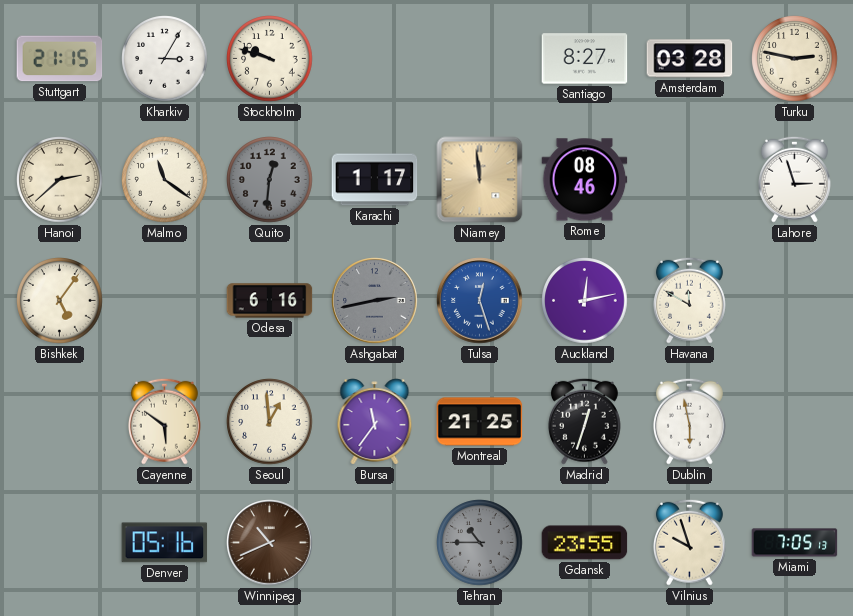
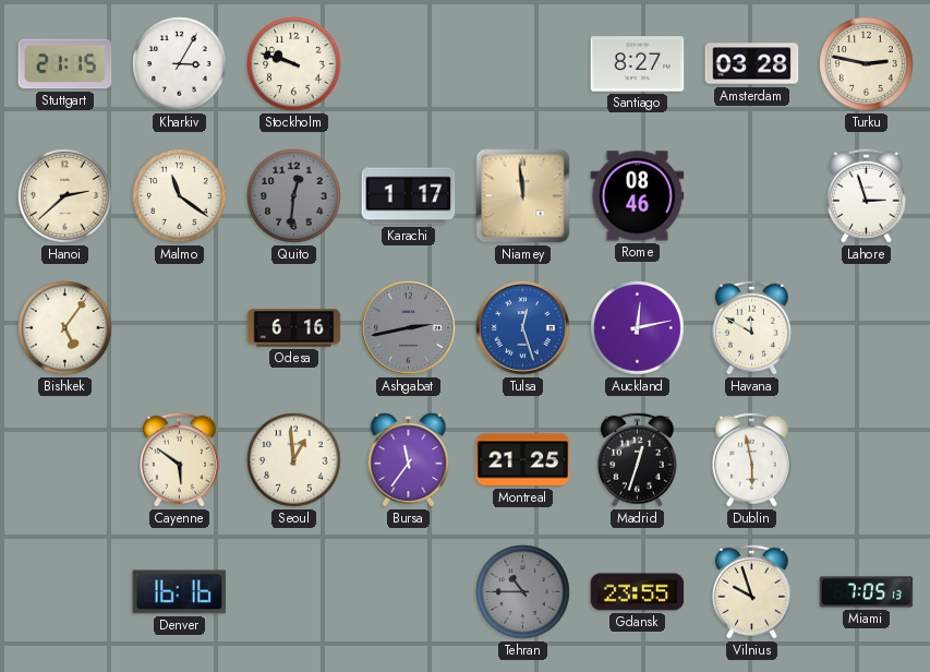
Denver: 05:16 -> 16:16 (180, 592)
Winnipeg: 10:41 -> none (270, 543)
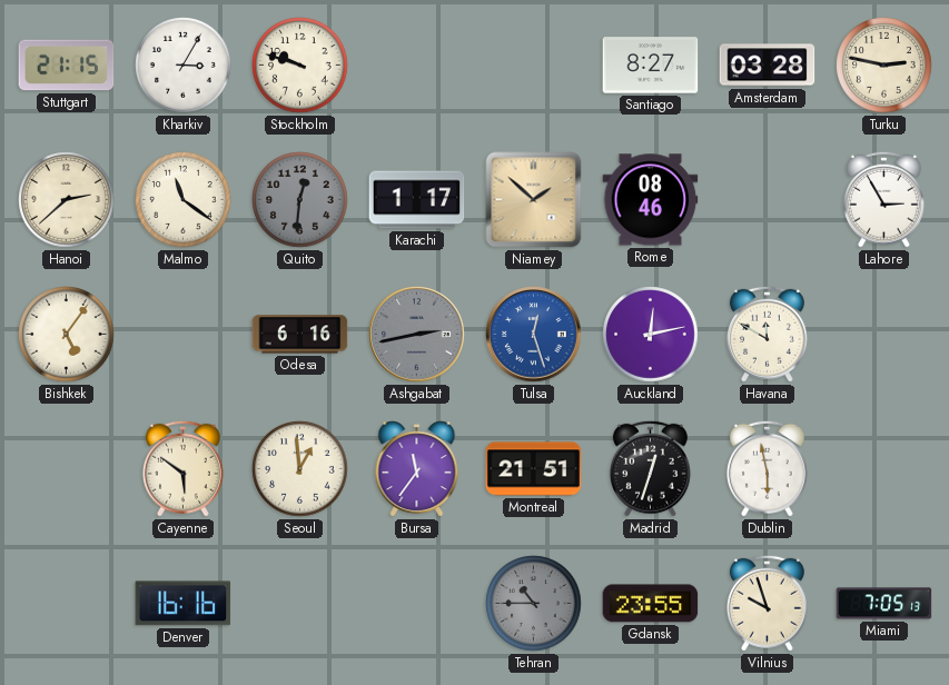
Niamey: 11:59 -> 1:52 (534, 200)
Lahore: 2:57 -> 2:55 (883, 199)
Montreal: 21:25 -> 21:51 (534, 469)
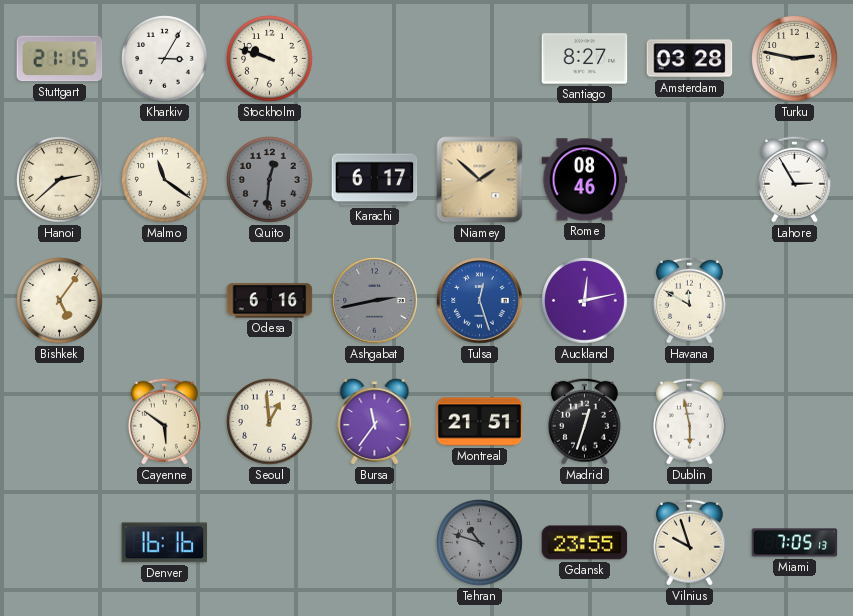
Karachi: 1:17 -> 6:17 (375, 180)
Tehran: 10:45 -> 10:48 (480, 543)
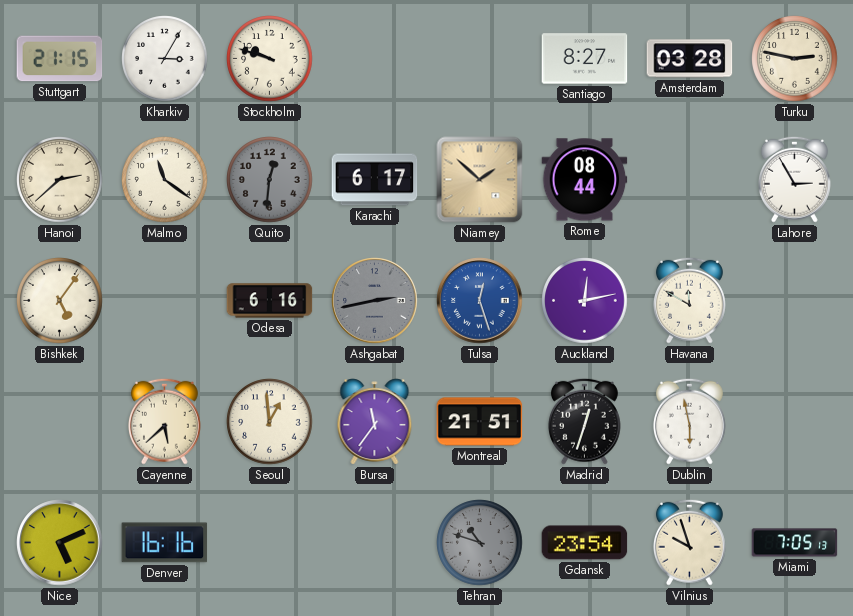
Rome: 08:46 -> 08:44 (585, 180)
Cayenne: 5:51 -> 5:38 (164, 421)
Nice: none -> 5:11 (60, 543)
Gdansk: 23:55 -> 23:54 (585, 543)
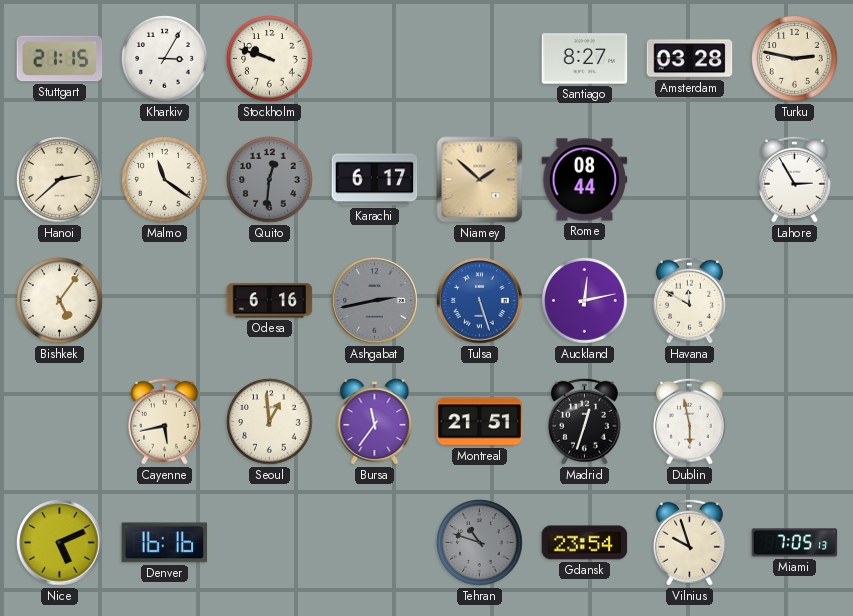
Tulsa: 12:27 -> 5:27 (480, 301)
Cayenne: 5:38 -> 5:43 (164, 421)
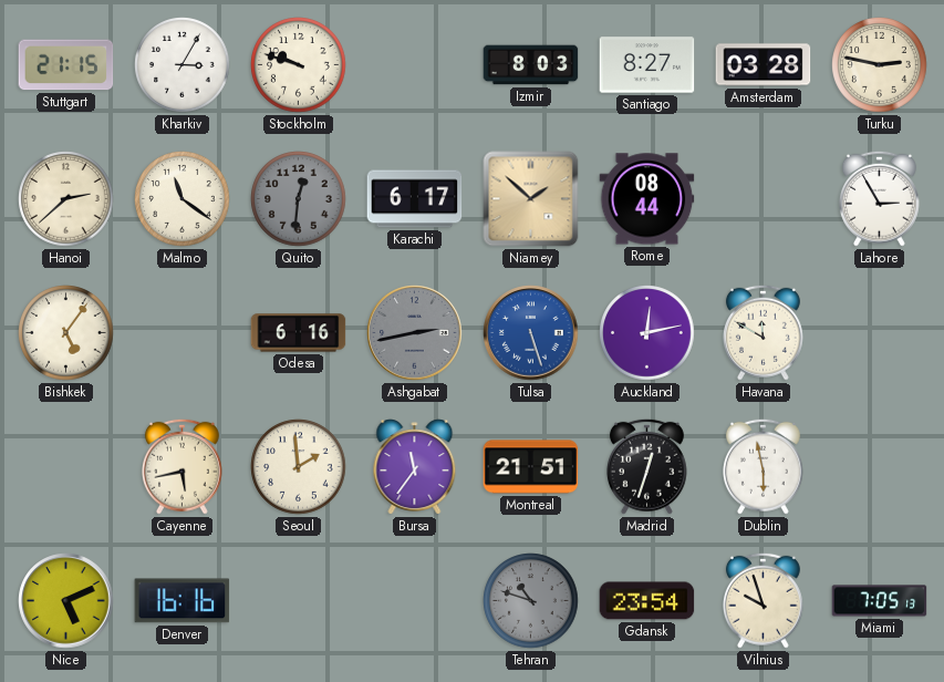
Izmir: none -> 8:03 (531, 65)
Seoul: 12:59 -> 1:59 (299, 467)
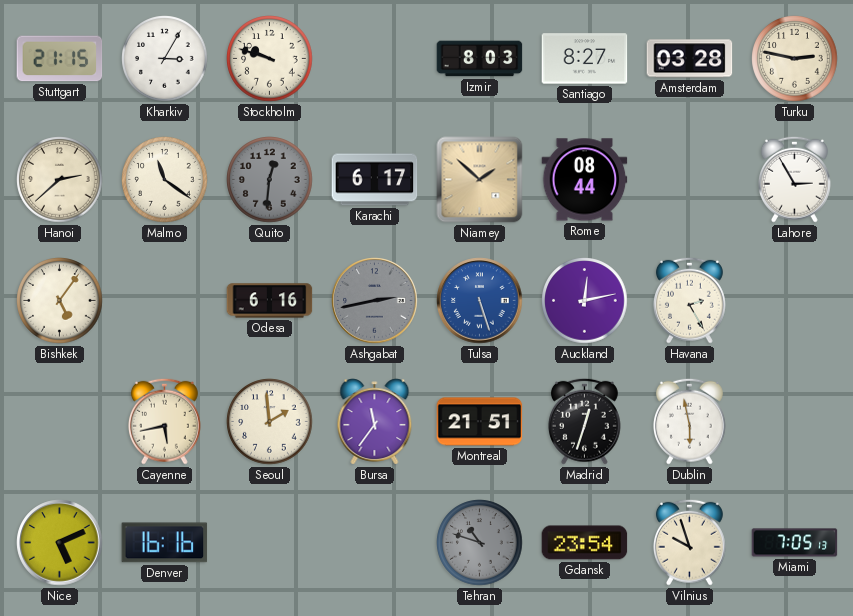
Havana: 11:50 -> 2:25 (689, 300)
